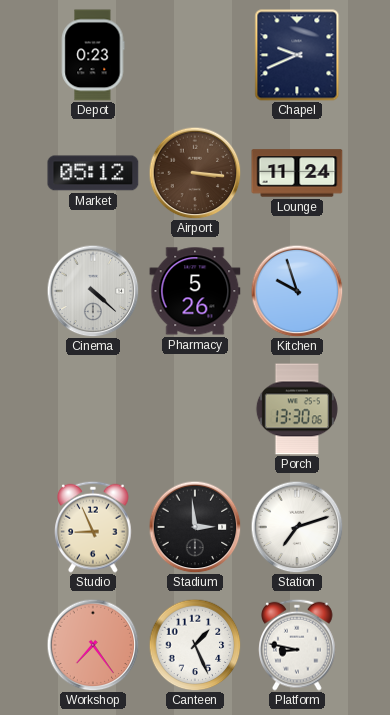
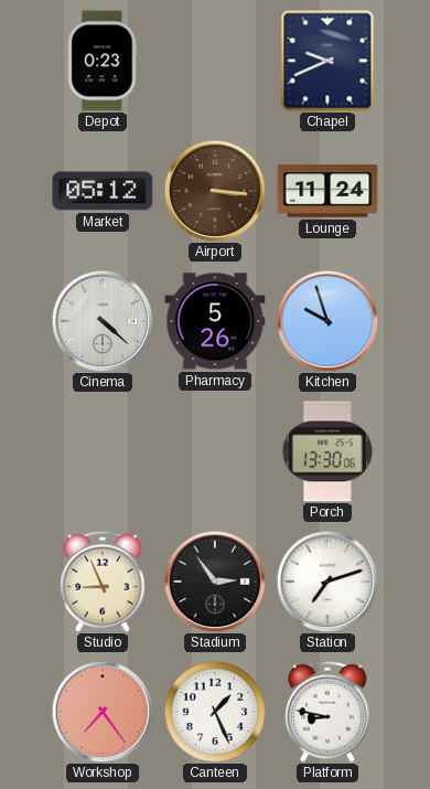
Stadium: 2:59 -> 2:54 (215, 582)
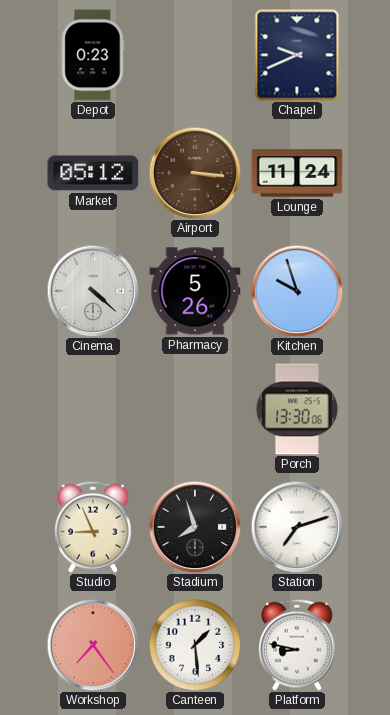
Stadium: 2:54 -> 7:57 (195, 527)
Canteen: 1:26 -> 1:29 (195, 645)
